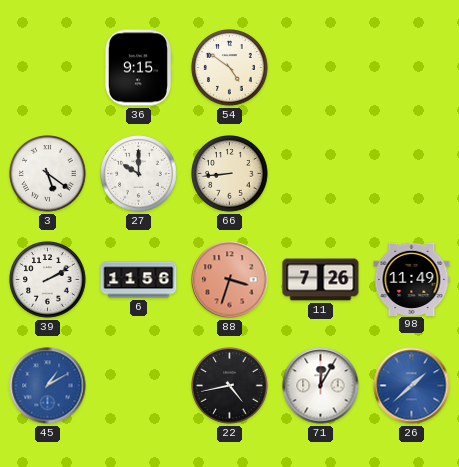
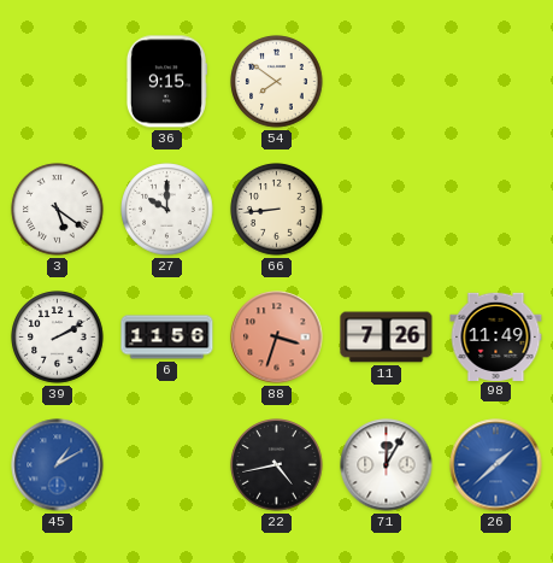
54: 4:51 -> 7:51 (277, 82)
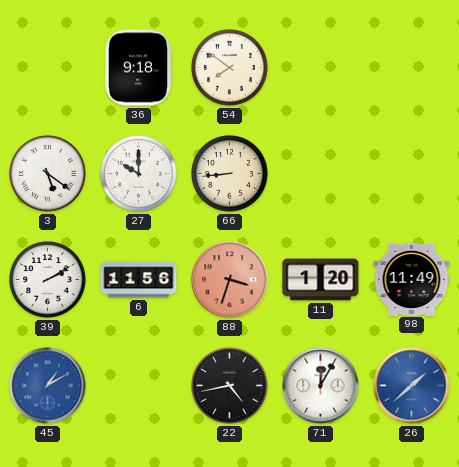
36: 9:15 -> 9:18 (138, 68)
11: 7:26 -> 1:20 (321, 280)
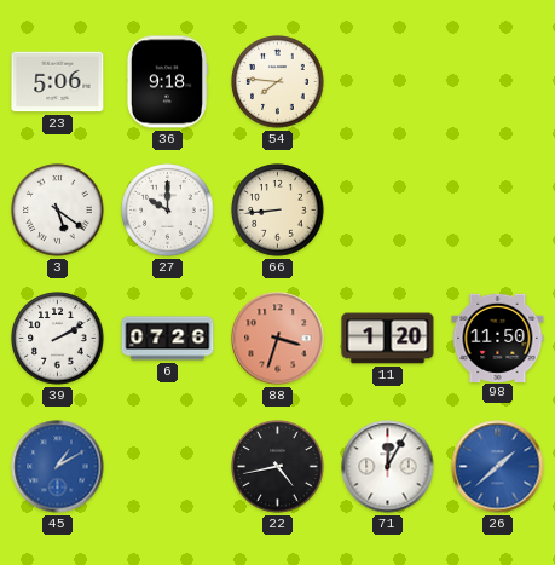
23: none -> 5:06 (58, 82)
54: 7:51 -> 7:46 (278, 82)
6: 11:56 -> 07:26 (168, 339)
98: 11:49 -> 11:50 (498, 338)
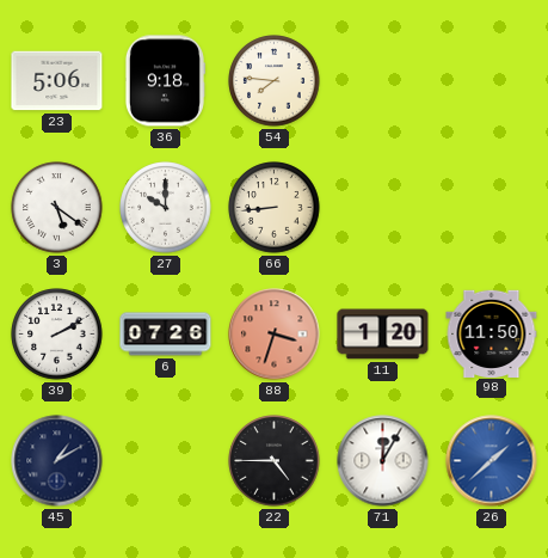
45 dial: blue -> navy (57, 461)
22: 4:43 -> 4:45 (275, 461)
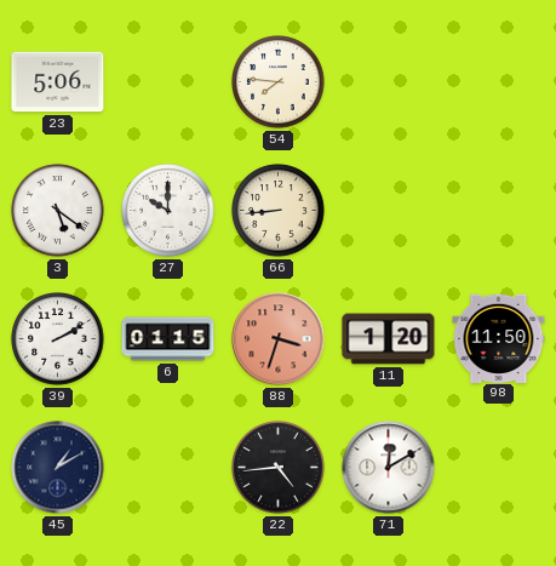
36: 9:18 -> none (165, 81)
6: 07:26 -> 01:15 (168, 339)
22: 4:45 -> 4:44 (279, 468)
71: 12:05 -> 12:10 (389, 468)
26: 1:38 -> none (492, 461)
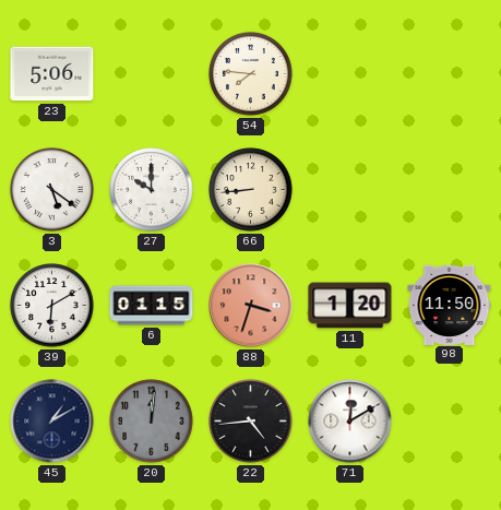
39: 2:10 -> 6:10 (52, 306)
20: none -> 12:01 (152, 422)
